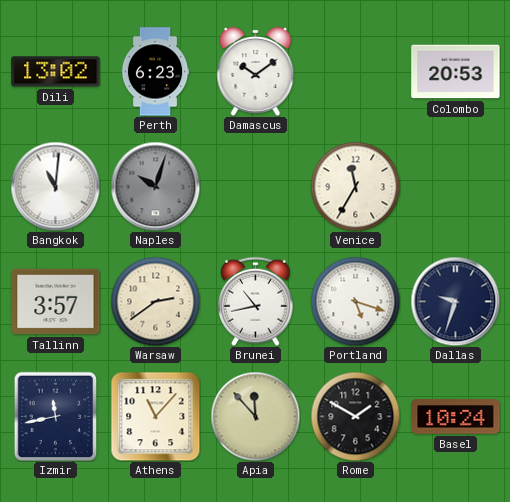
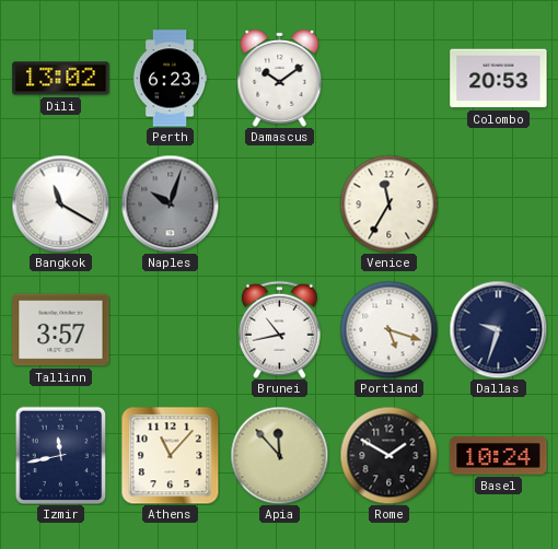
Bangkok: 11:01 -> 11:20 (60, 203)
Warsaw: 2:39 -> none (155, 301)
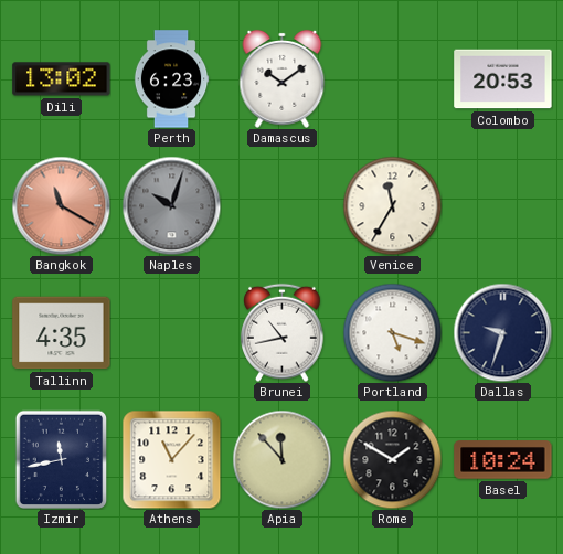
Bangkok dial: white -> salmon (61, 205)
Tallinn: 3:57 -> 4:35 (62, 333)
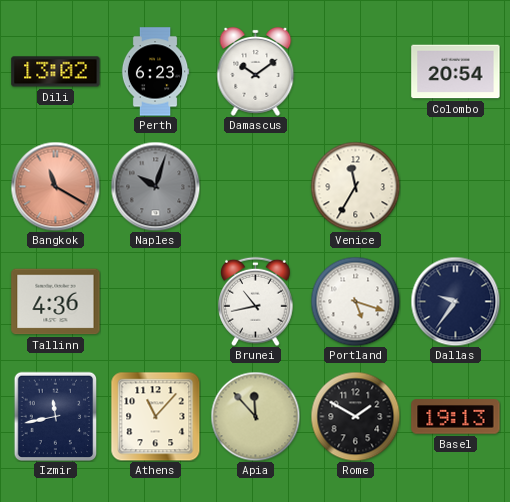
Colombo: 20:53 -> 20:54 (456, 72)
Tallinn: 4:35 -> 4:36 (56, 302)
Dallas: 9:33 -> 9:36 (455, 301)
Basel: 10:24 -> 19:13 (456, 417)
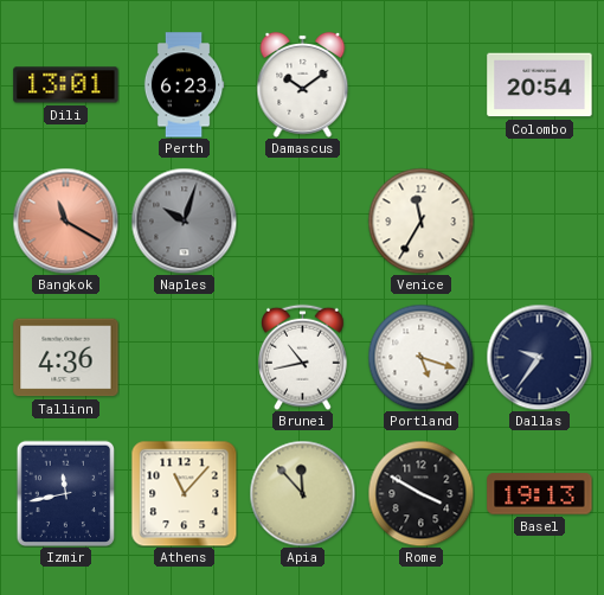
Dili: 13:02 -> 13:01 (66, 85)
Rome: 1:50 -> 3:50 (420, 493)
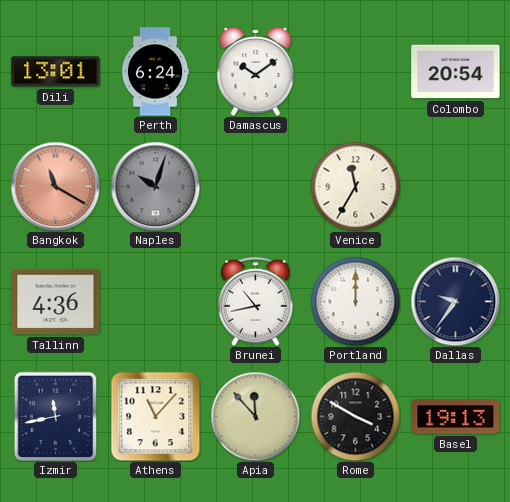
Perth: 6:23 -> 6:24 (155, 72)
Portland: 5:18 -> 12:00 (355, 301)
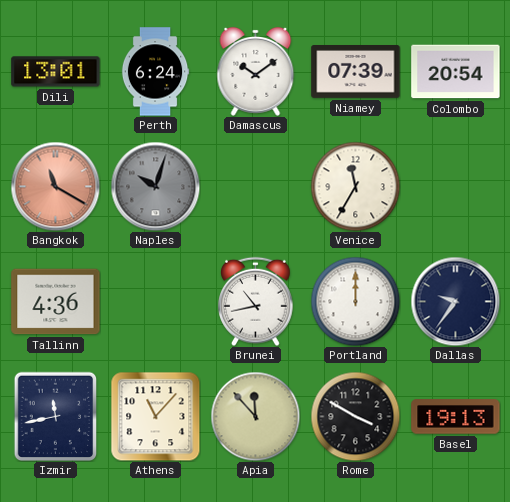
Niamey: none -> 07:39 (356, 72)
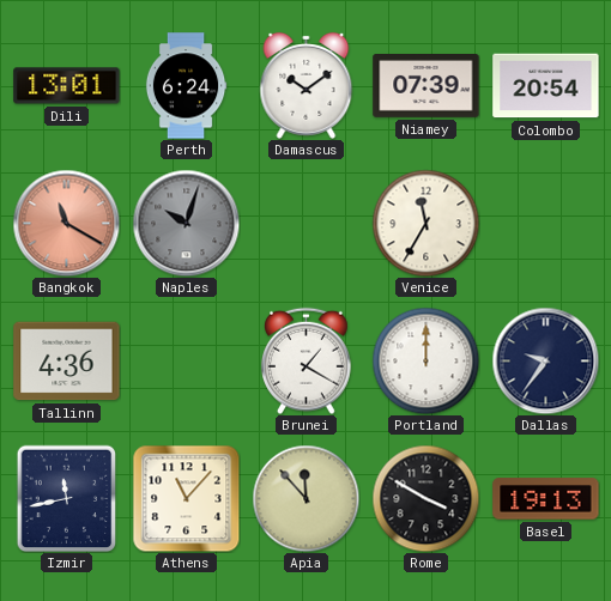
Brunei: 10:43 -> 1:20 (307, 360)
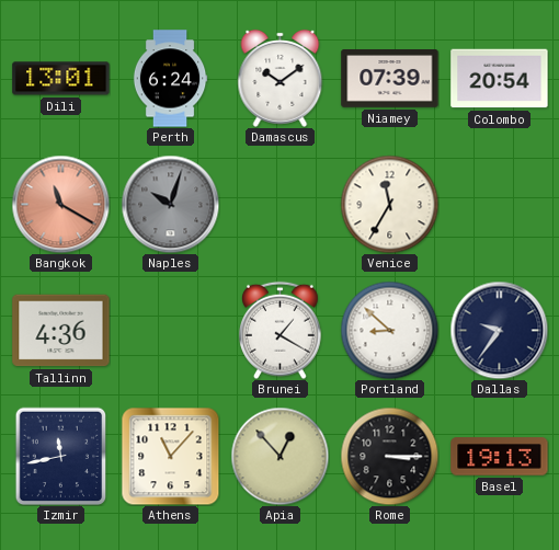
Portland: 12:00 -> 8:52 (389, 330)
Apia: 11:53 -> 12:53 (279, 456)
Rome: 3:50 -> 3:15 (389, 456)
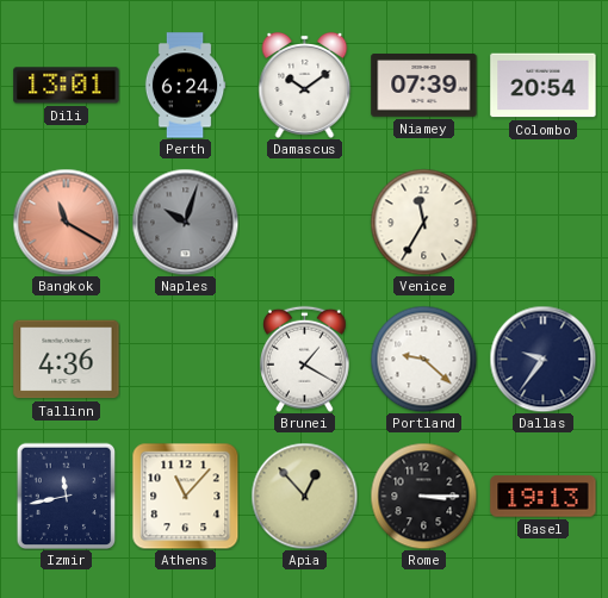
Portland: 8:52 -> 9:22 (423, 359)
